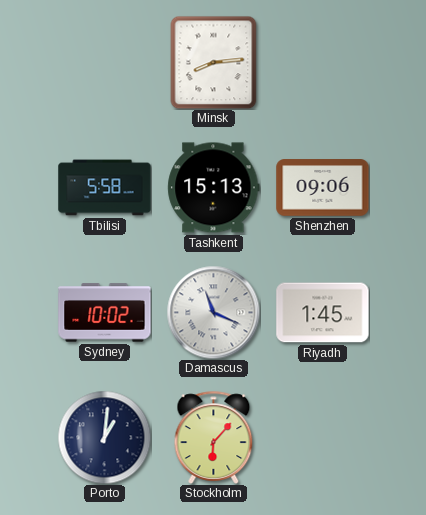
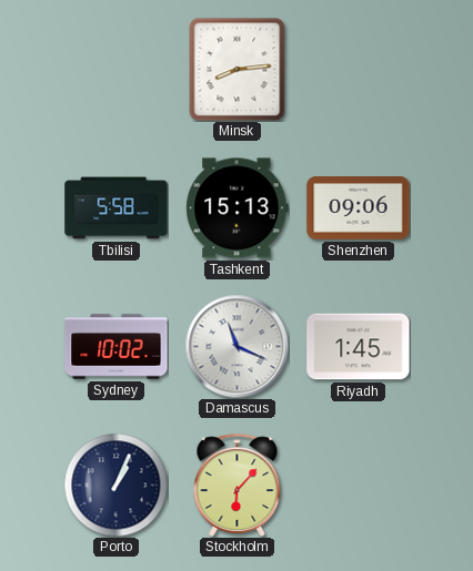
Porto: 1:01 -> 1:04 (115, 485)
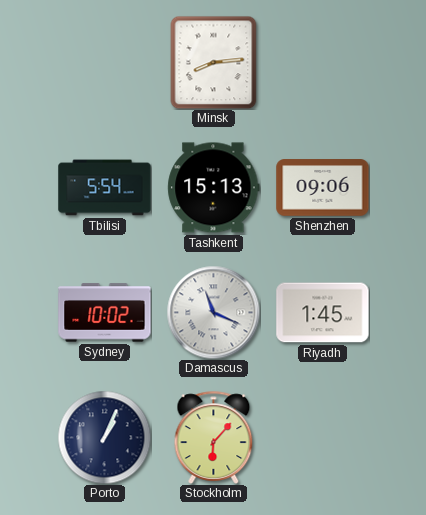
Tbilisi: 5:58 -> 5:54 (105, 188)
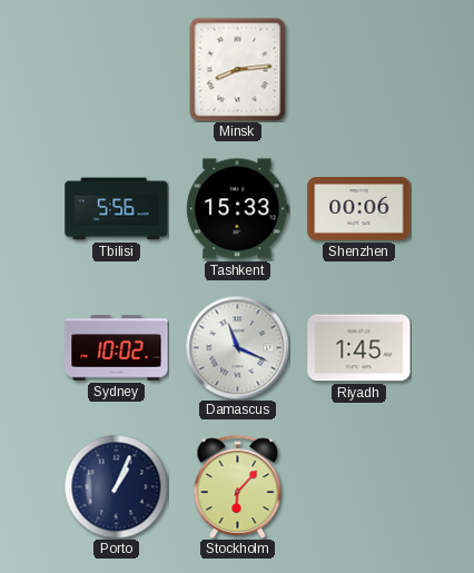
Tbilisi: 5:54 -> 5:56 (117, 209)
Tashkent: 15:13 -> 15:33 (238, 209)
Shenzhen: 09:06 -> 00:06 (359, 209)
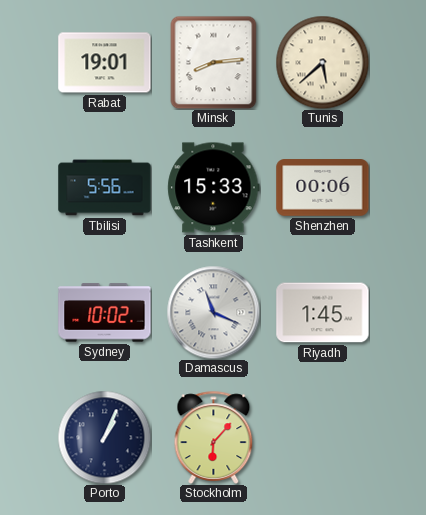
Rabat: none -> 19:01 (105, 63)
Tunis: none -> 5:38 (322, 62)
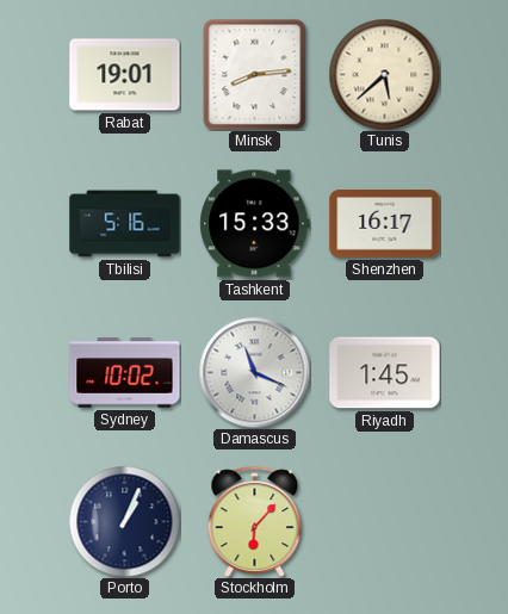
Tbilisi: 5:56 -> 5:16 (125, 224)
Shenzhen: 00:06 -> 16:17 (385, 224)
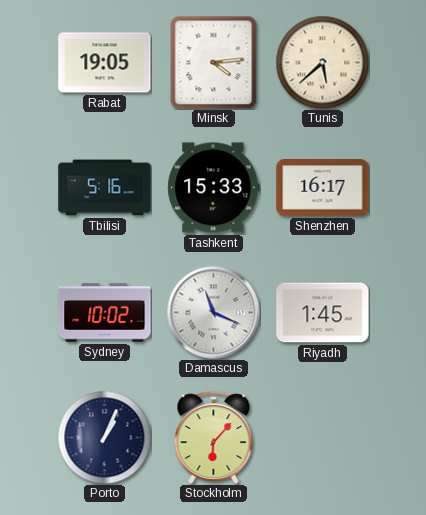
Rabat: 19:01 -> 19:05 (105, 63)
Minsk: 8:14 -> 4:14 (214, 62)
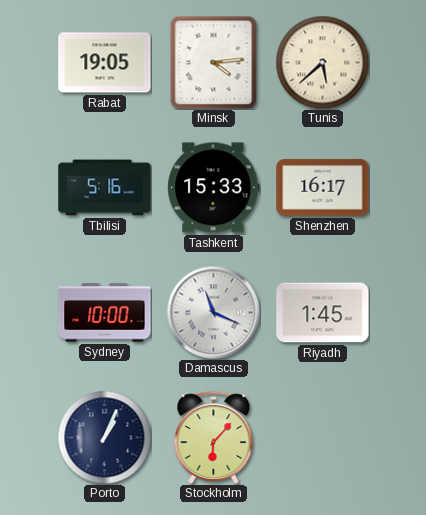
Sydney: 10:02 -> 10:00 (105, 313)
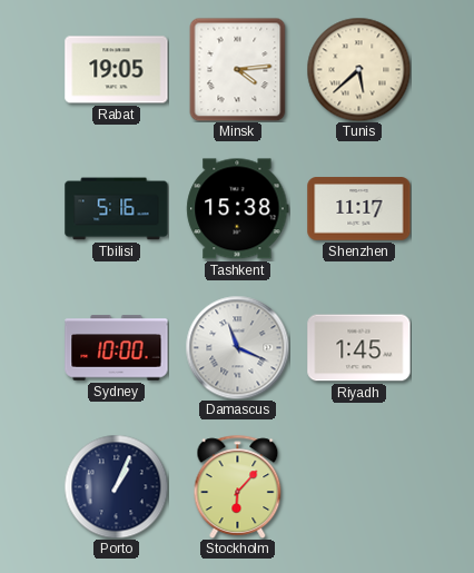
Tashkent: 15:33 -> 15:38 (238, 209)
Shenzhen: 16:17 -> 11:17 (359, 209)
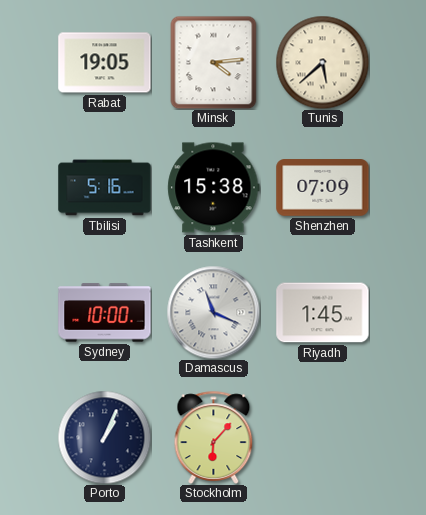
Shenzhen: 11:17 -> 07:09 (323, 188)
